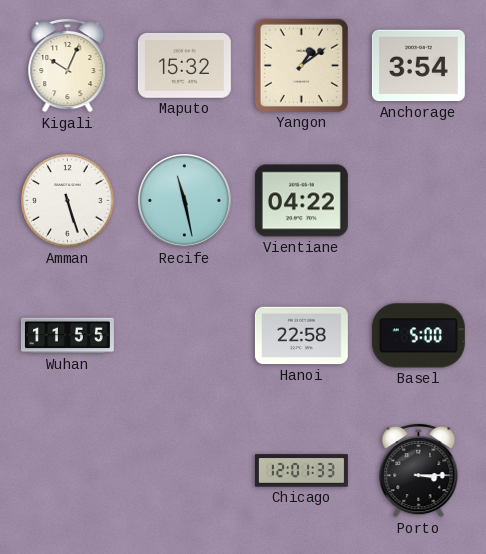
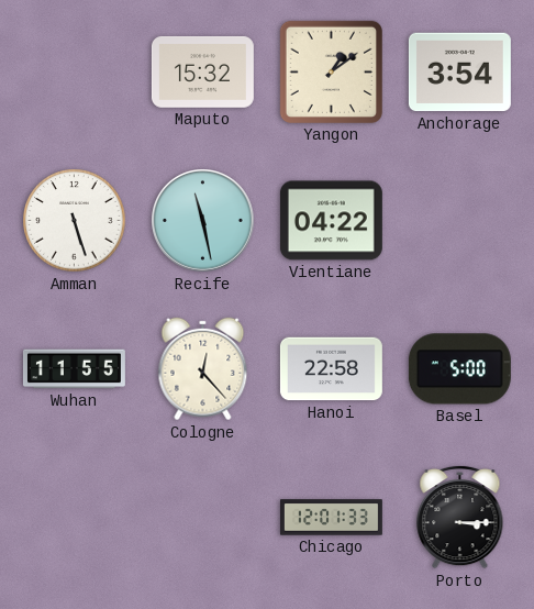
Kigali: 10:04 -> none (68, 65)
Cologne: none -> 12:23 (203, 369)
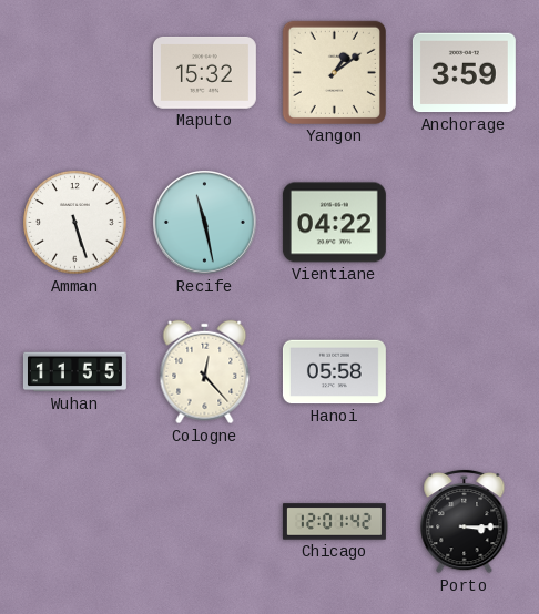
Anchorage: 3:54 -> 3:59 (464, 73)
Hanoi: 22:58 -> 05:58 (334, 372)
Basel: 5:00 -> none (459, 369)
Chicago: 12:01:33 -> 12:01:42 (334, 522)
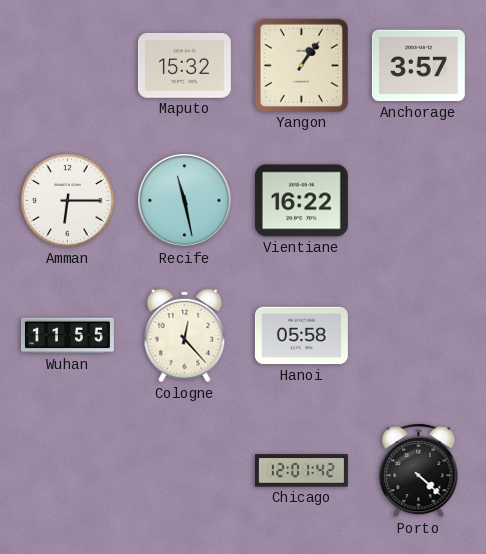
Yangon: 1:09 -> 1:06 (301, 65)
Anchorage: 3:59 -> 3:57 (418, 66)
Amman: 5:27 -> 6:15 (68, 201)
Vientiane: 04:22 -> 16:22 (301, 201)
Porto: 3:15 -> 4:22 (419, 470)
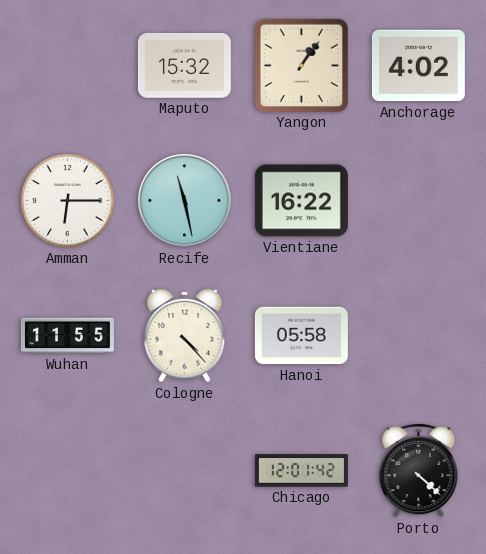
Anchorage: 3:57 -> 4:02 (418, 66)
Cologne: 12:23 -> 4:23 (185, 336)
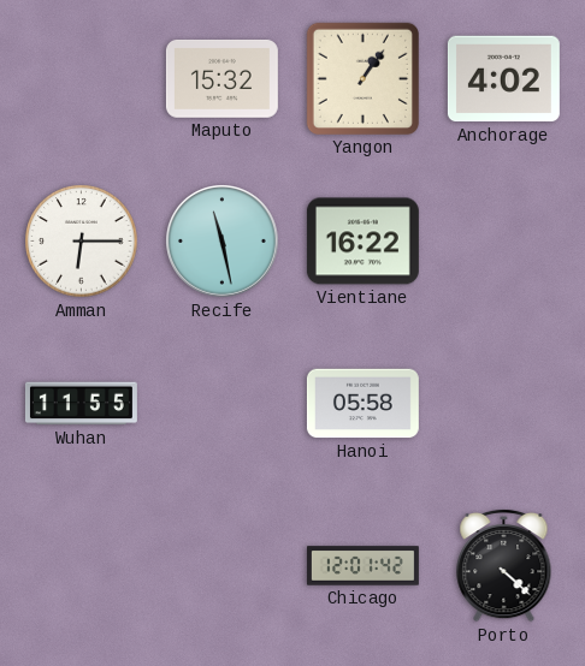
Cologne: 4:23 -> none (185, 336)
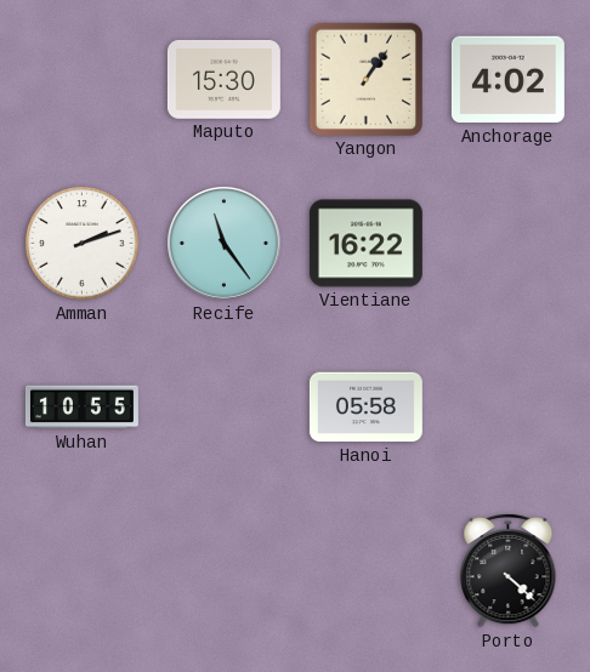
Maputo: 15:32 -> 15:30 (223, 80)
Amman: 6:15 -> 2:12 (83, 244)
Recife: 11:28 -> 11:24 (225, 244)
Wuhan: 11:55 -> 10:55 (81, 408)
Chicago: 12:01 -> none (362, 566)
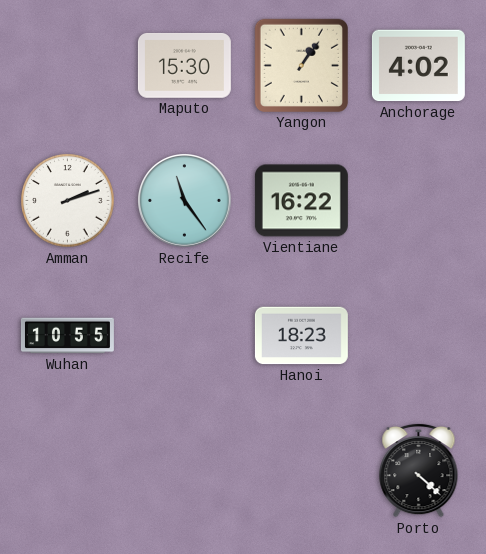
Hanoi: 05:58 -> 18:23 (301, 336)
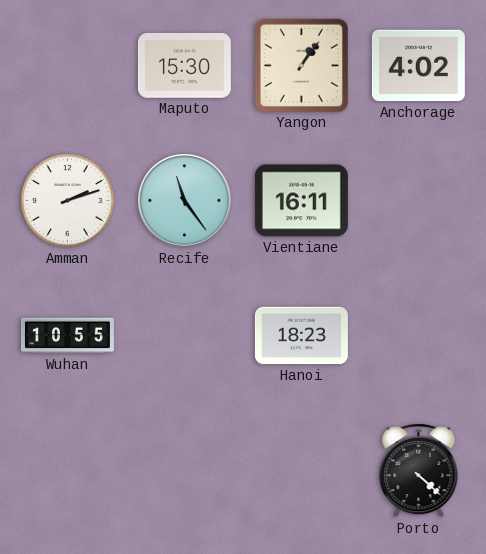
Vientiane: 16:22 -> 16:11 (301, 201)
